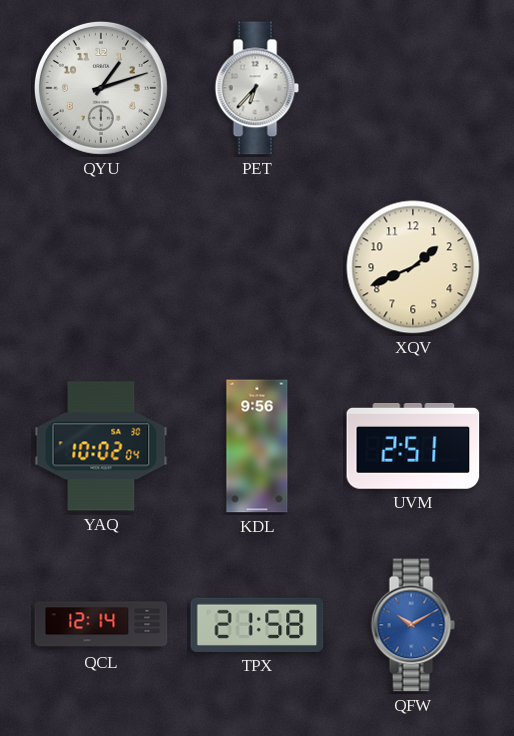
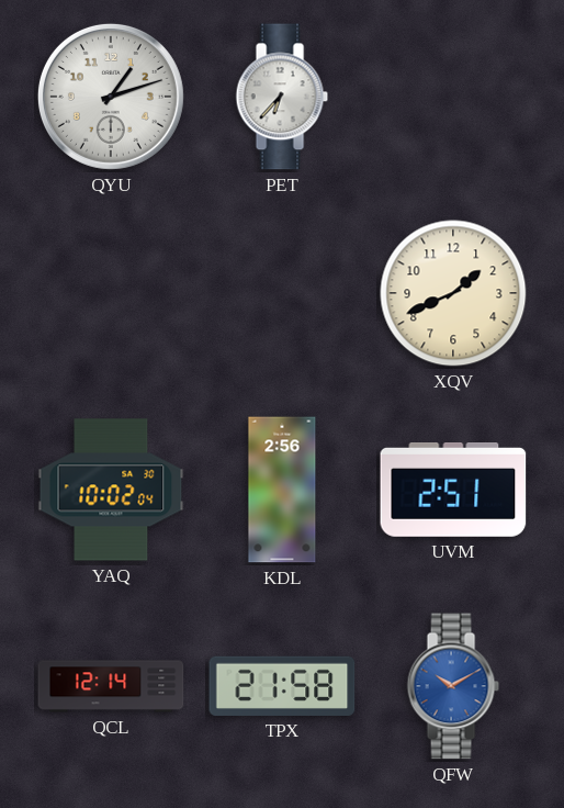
KDL: 9:56 -> 2:56 (282, 490)
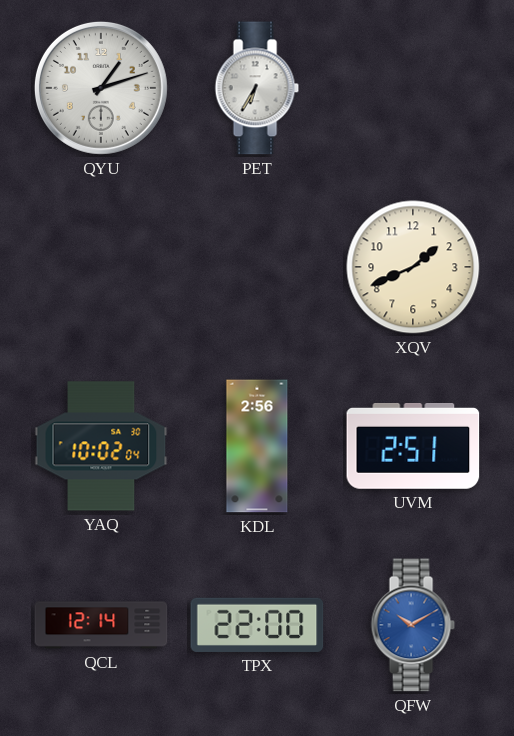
PET: 6:37 -> 6:35 (257, 88)
TPX: 21:58 -> 22:00 (257, 625)
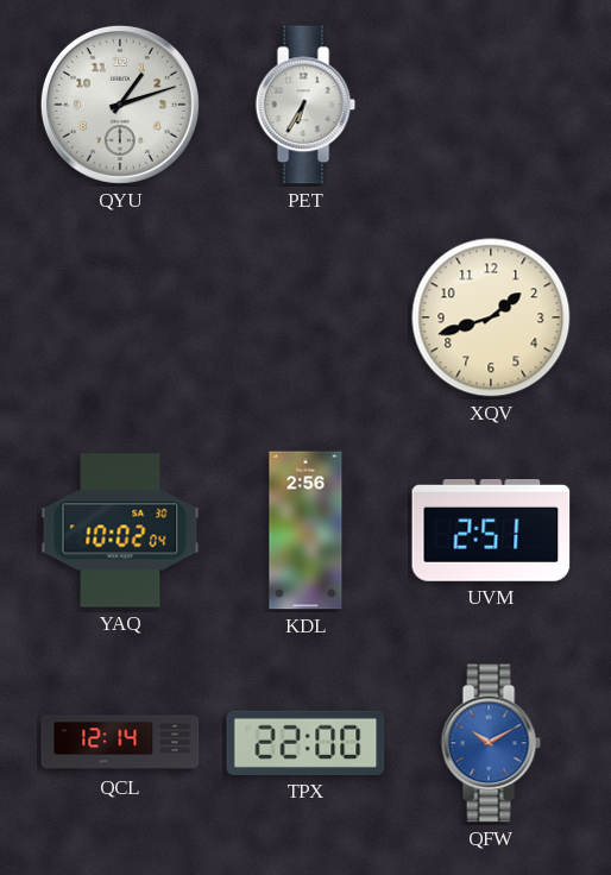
XQV: 1:41 -> 1:42 (491, 317)
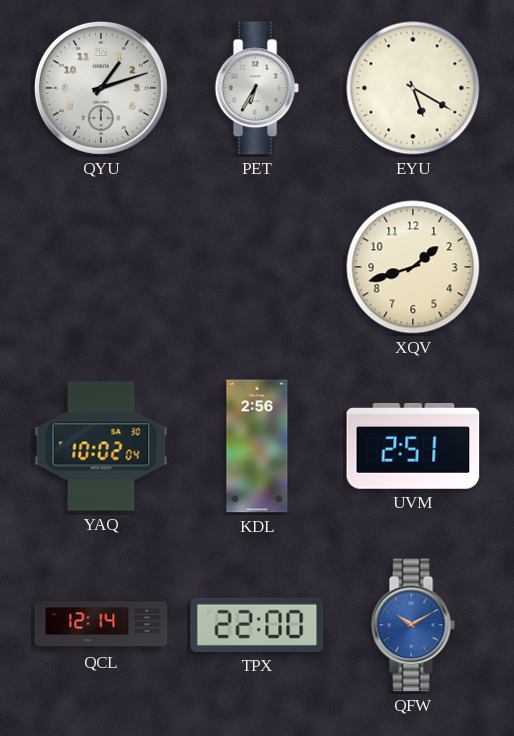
EYU: none -> 5:20 (413, 88)
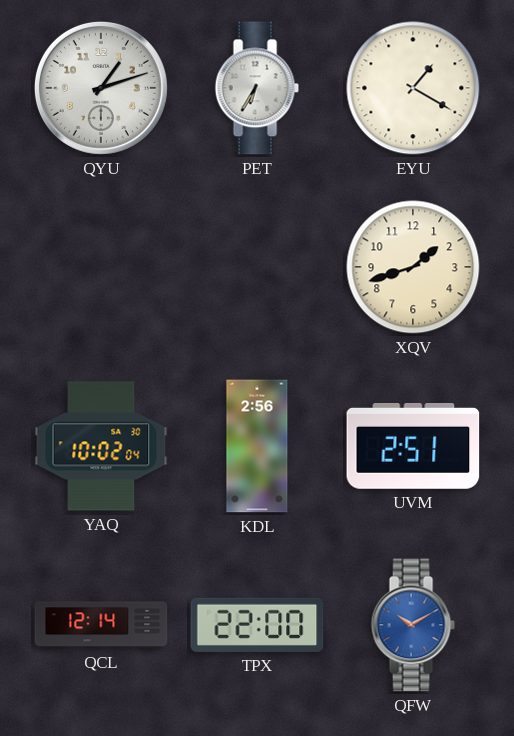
EYU: 5:20 -> 1:20 (413, 88)
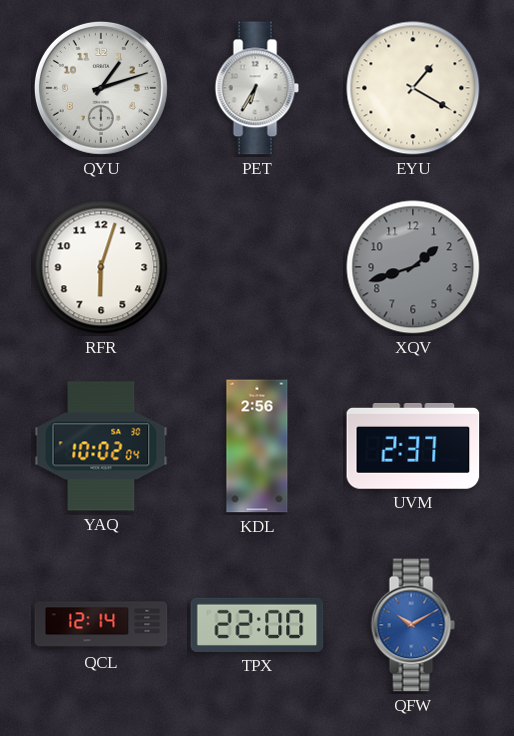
RFR: none -> 6:03 (101, 267)
XQV dial: cream -> grey (413, 267)
UVM: 2:51 -> 2:37 (413, 447)
